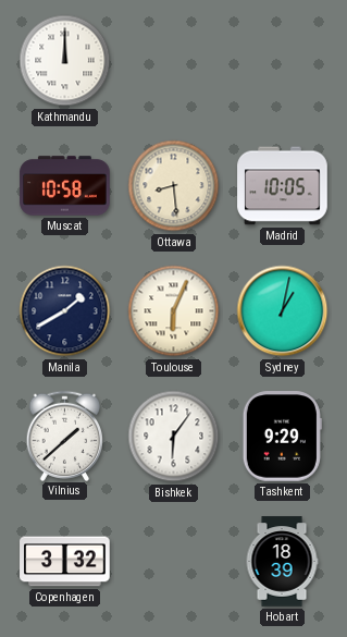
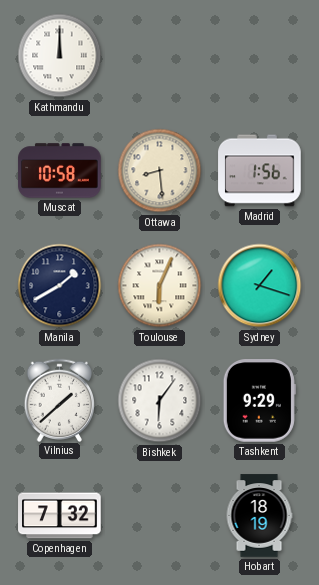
Madrid: 10:05 -> 1:56 (260, 171)
Sydney: 1:02 -> 1:18 (260, 286)
Copenhagen: 3:32 -> 7:32 (60, 516)
Hobart: 18:39 -> 18:19 (259, 516)
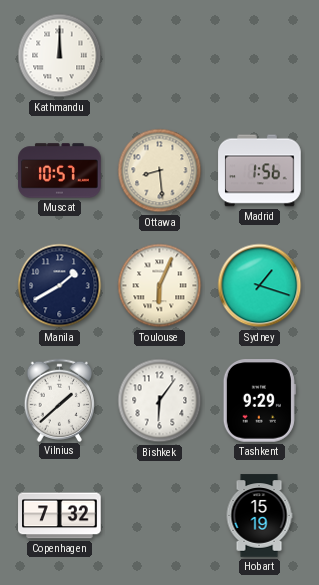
Muscat: 10:58 -> 10:57 (60, 171)
Hobart: 18:19 -> 15:19 (259, 516)
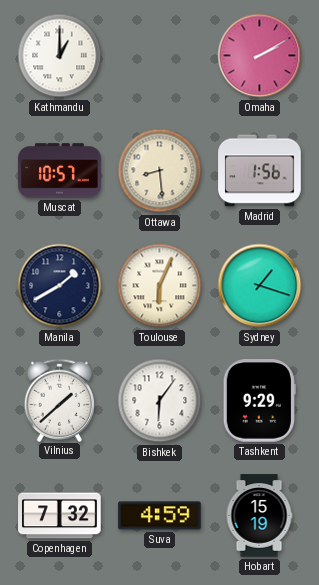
Kathmandu: 12:00 -> 1:00 (60, 56)
Omaha: none -> 2:10 (260, 56)
Suva: none -> 4:59 (160, 516)
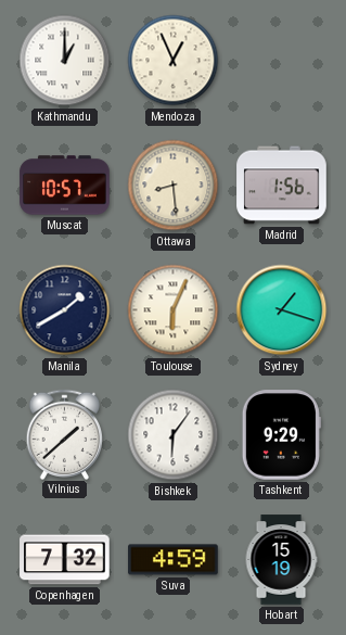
Mendoza: none -> 12:56 (174, 61)
Omaha: 2:10 -> none (260, 56)
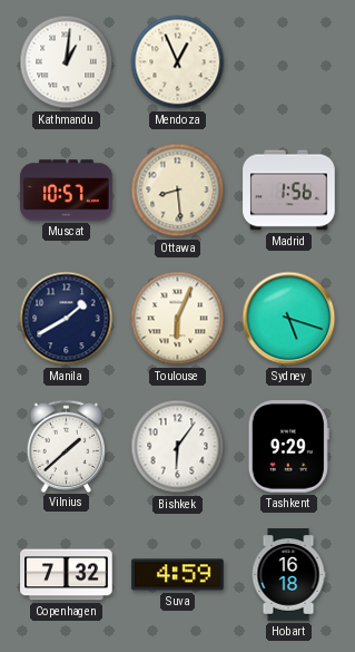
Kathmandu: 1:00 -> 1:01 (67, 62)
Sydney: 1:18 -> 5:18 (289, 319)
Hobart: 15:19 -> 16:18 (288, 575)
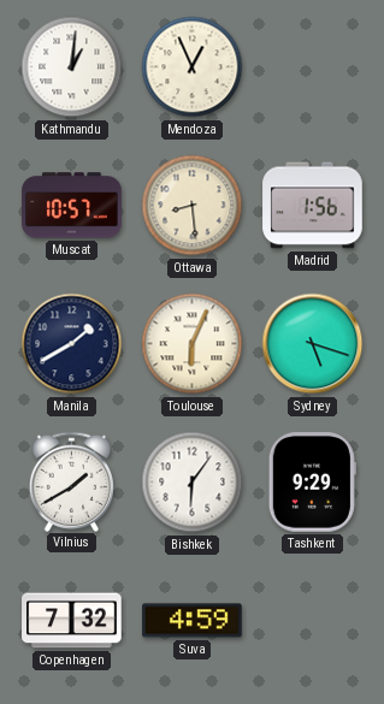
Vilnius: 1:38 -> 1:40 (72, 481)
Hobart: 16:18 -> none (288, 575)
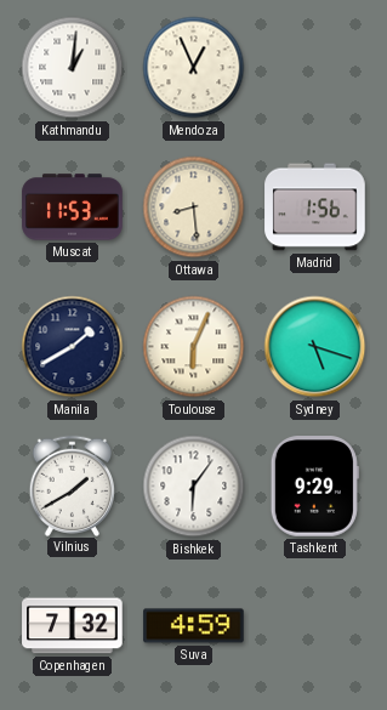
Muscat: 10:57 -> 11:53 (73, 208)
